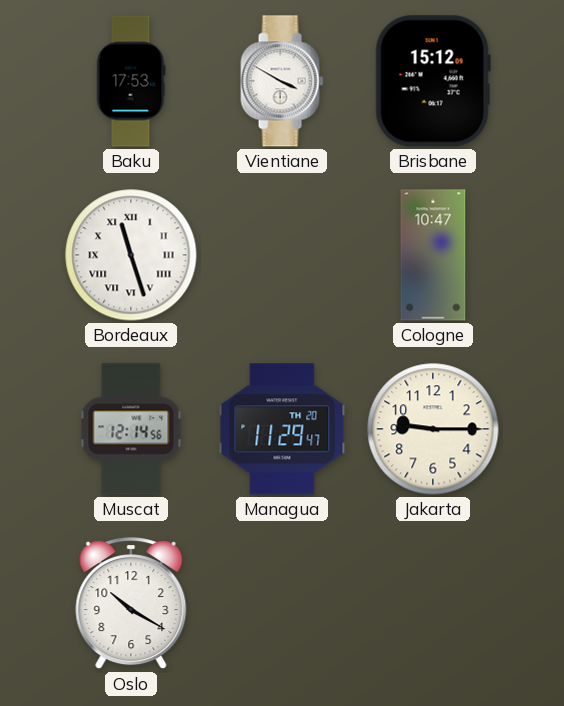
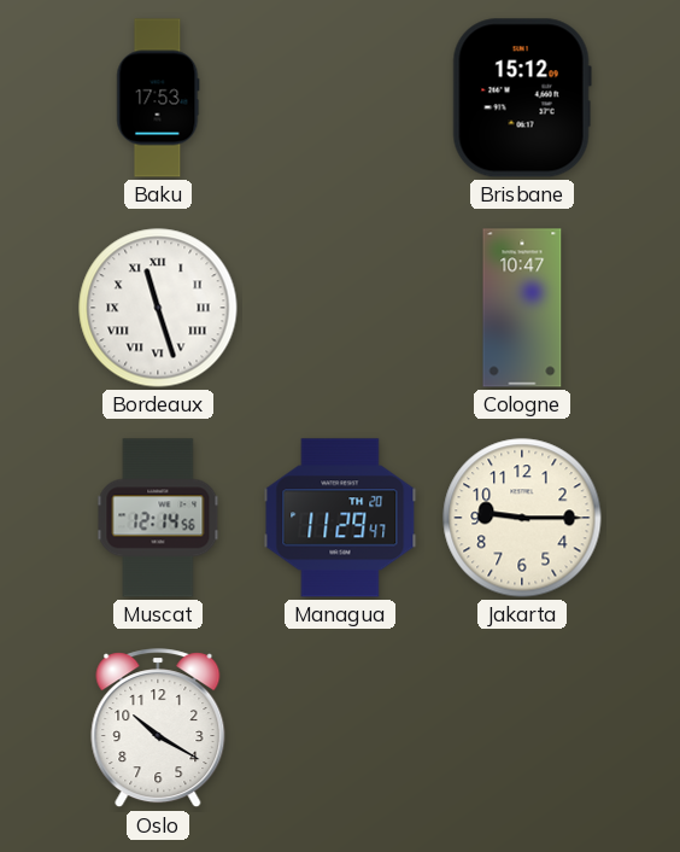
Vientiane: 3:50 -> none (282, 81)
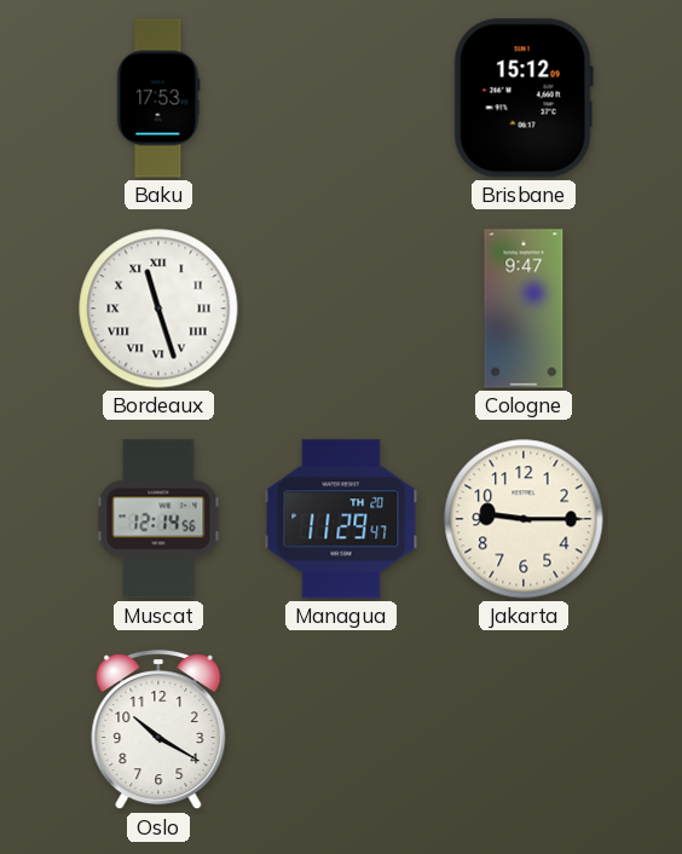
Cologne: 10:47 -> 9:47 (524, 308)
